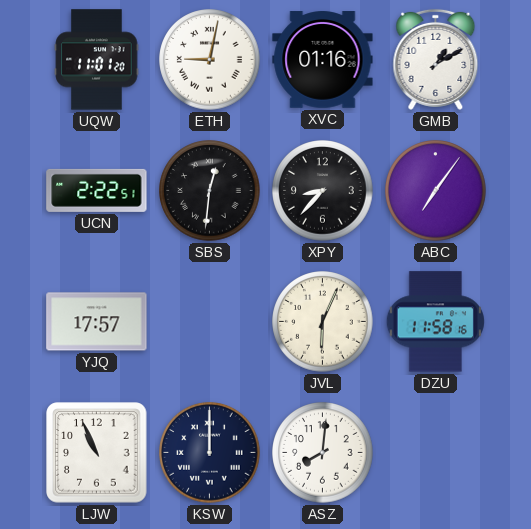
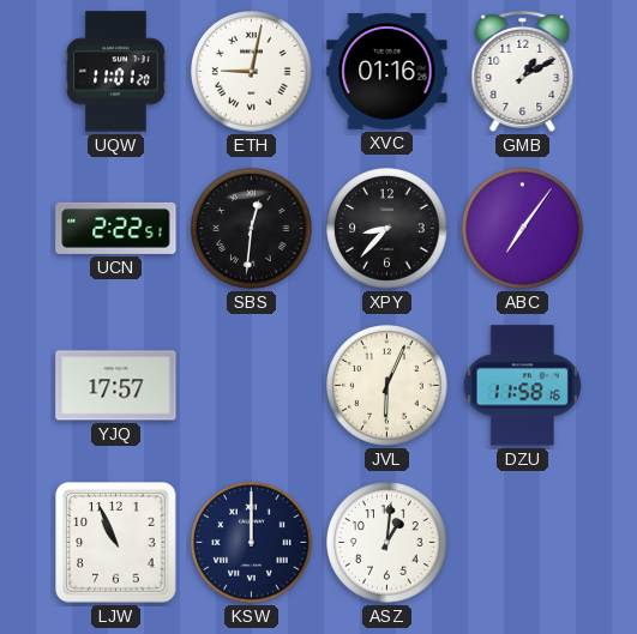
ASZ: 8:01 -> 1:01 (387, 543)
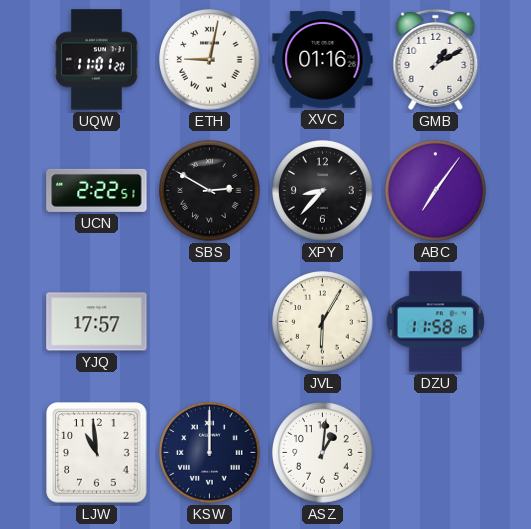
SBS: 12:31 -> 2:50 (210, 191)
JVL: 6:04 -> 6:05 (323, 322)
LJW: 10:56 -> 10:59 (97, 453)
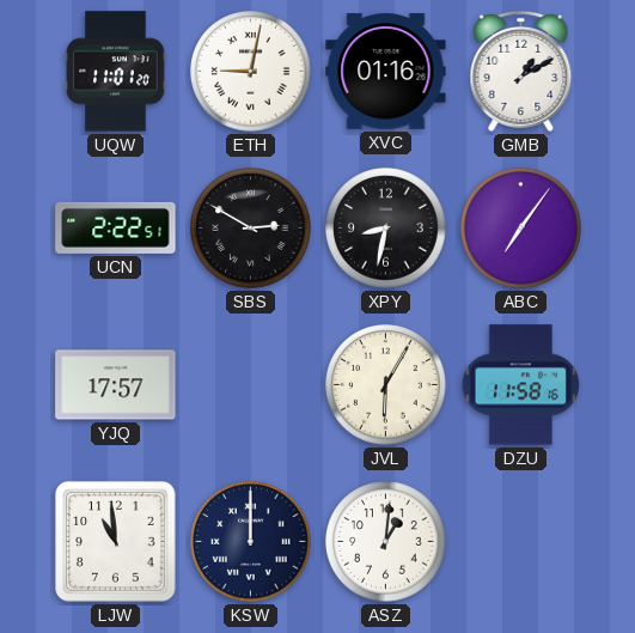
XPY: 8:37 -> 8:32 (386, 229)
